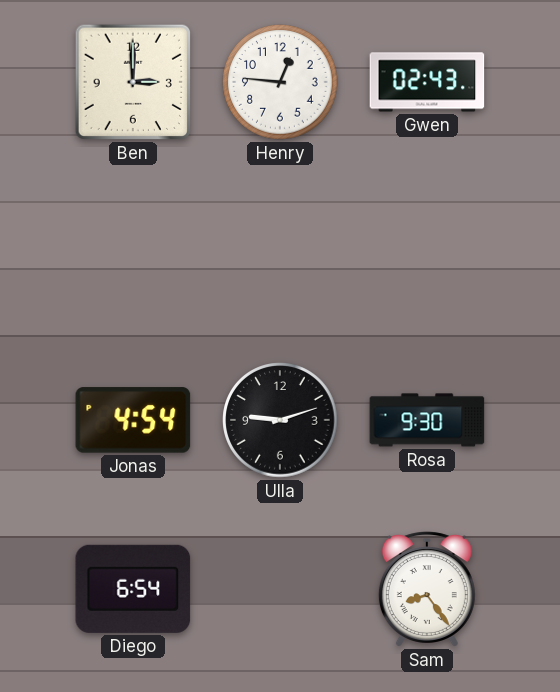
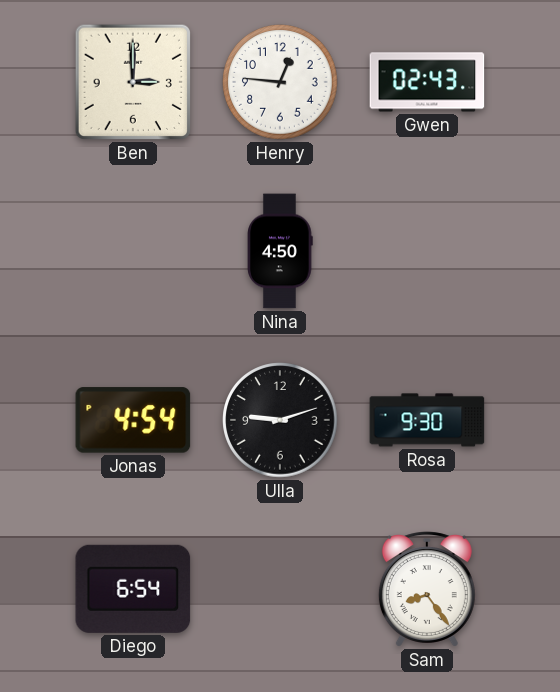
Nina: none -> 4:50 (280, 251)
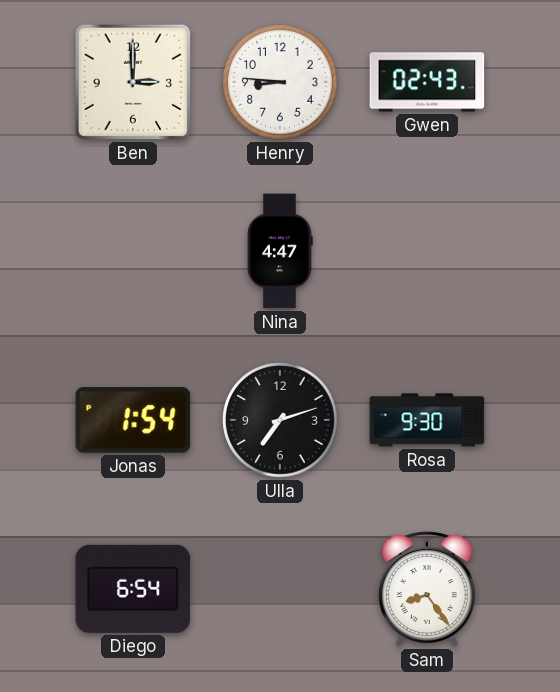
Henry: 12:46 -> 8:46 (280, 82)
Nina: 4:50 -> 4:47 (280, 251)
Jonas: 4:54 -> 1:54 (133, 420)
Ulla: 9:12 -> 7:12 (280, 420)
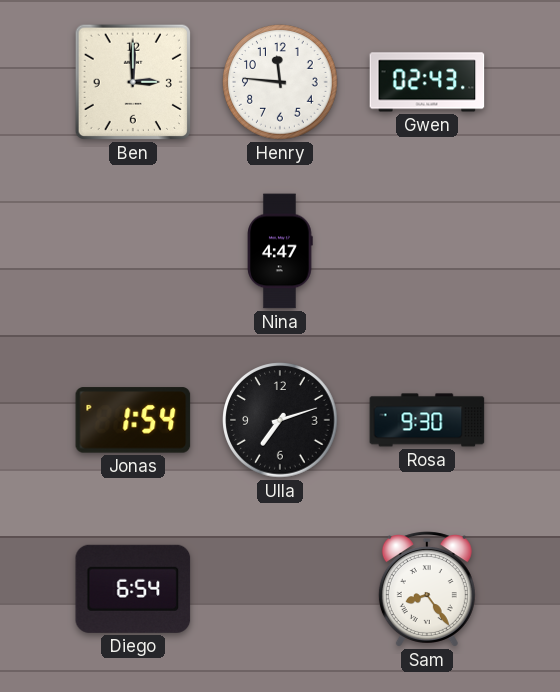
Henry: 8:46 -> 11:46 (280, 82)
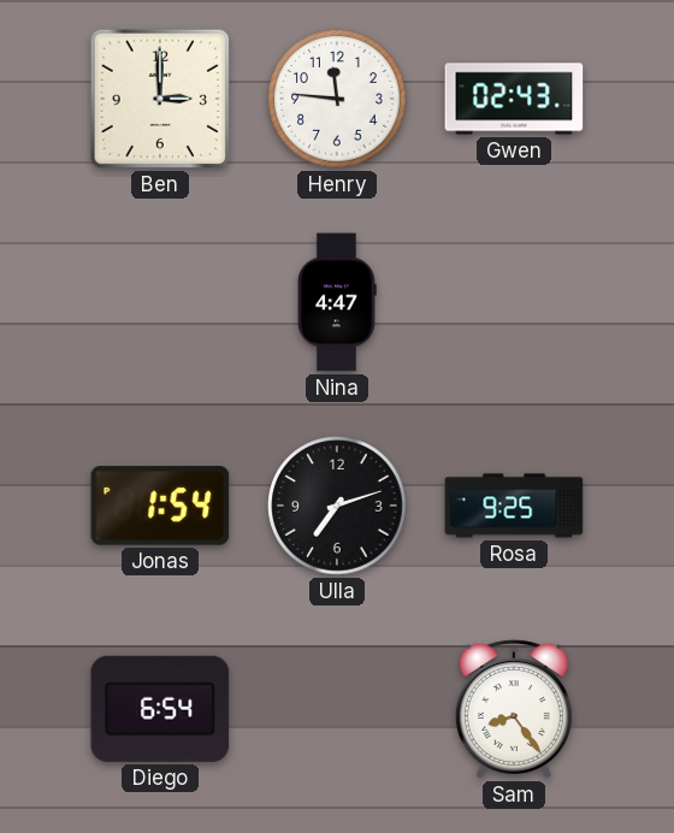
Rosa: 9:30 -> 9:25 (514, 506)
